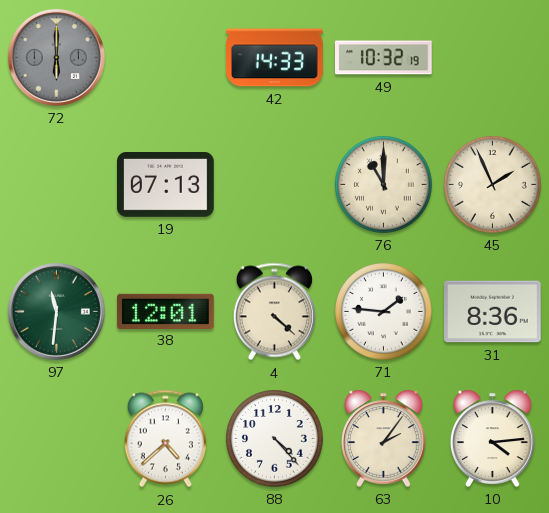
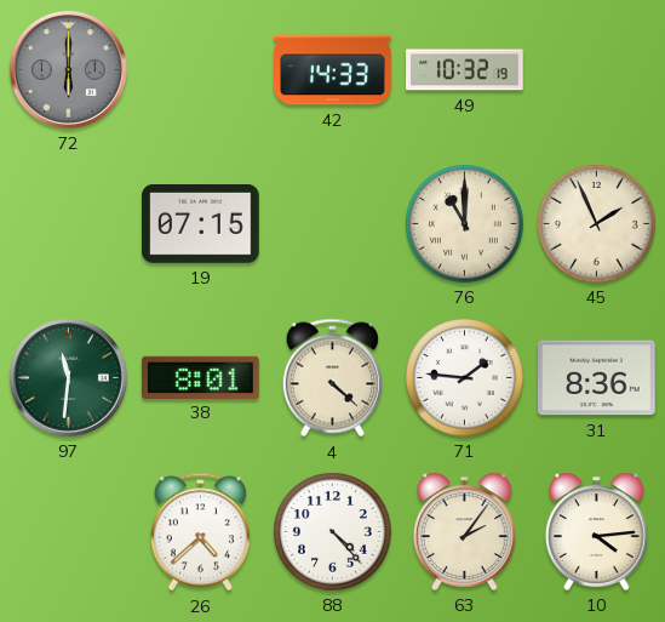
19: 07:13 -> 07:15 (201, 224)
38: 12:01 -> 8:01 (201, 377)
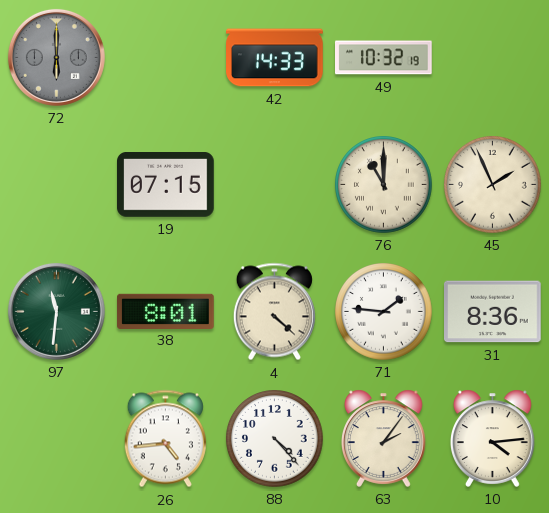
26: 4:38 -> 4:44 (165, 439)
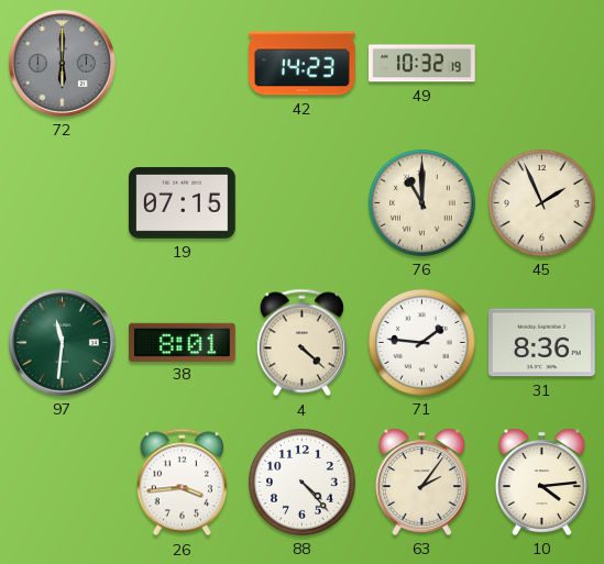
42: 14:33 -> 14:23 (303, 64)
26: 4:44 -> 3:44 (182, 483)
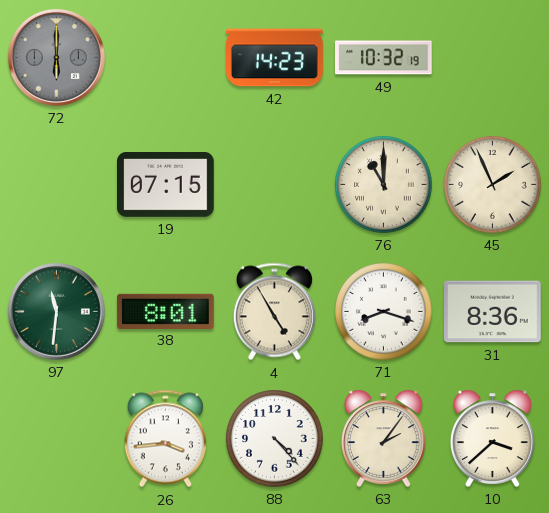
4: 4:22 -> 4:55 (274, 312)
71: 1:46 -> 8:18 (384, 312)
10: 4:14 -> 3:38 (493, 438)
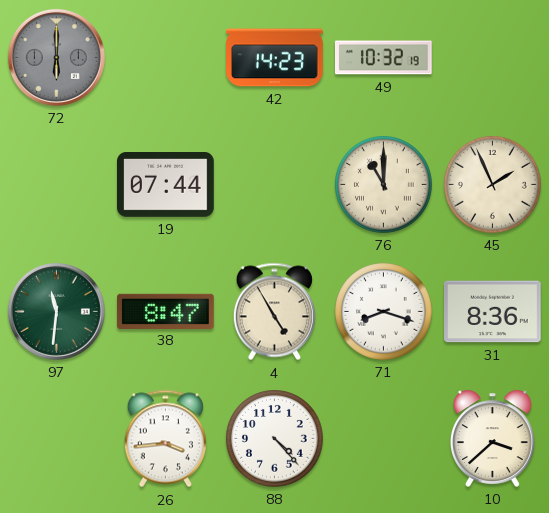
19: 07:15 -> 07:44 (166, 185)
38: 8:01 -> 8:47 (166, 311)
63: 2:06 -> none (384, 438)
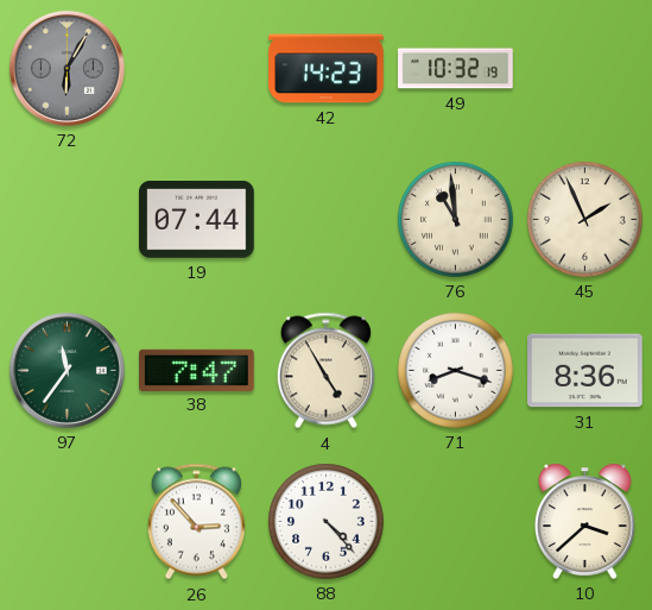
72: 6:00 -> 6:05 (67, 68)
76: 11:00 -> 10:59 (456, 220)
97: 11:31 -> 11:36 (67, 370)
38: 8:47 -> 7:47 (197, 370)
26: 3:44 -> 2:53 (196, 522)
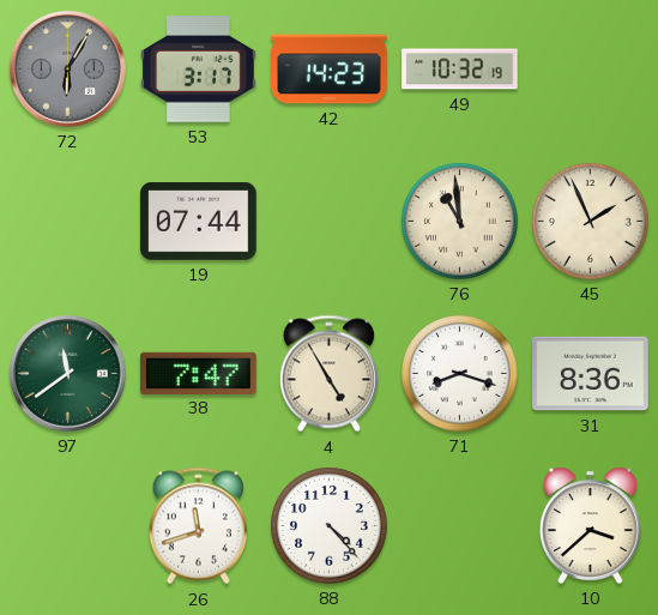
53: none -> 3:17 (199, 70)
97: 11:36 -> 11:39 (67, 373)
26: 2:53 -> 11:42 (198, 526)
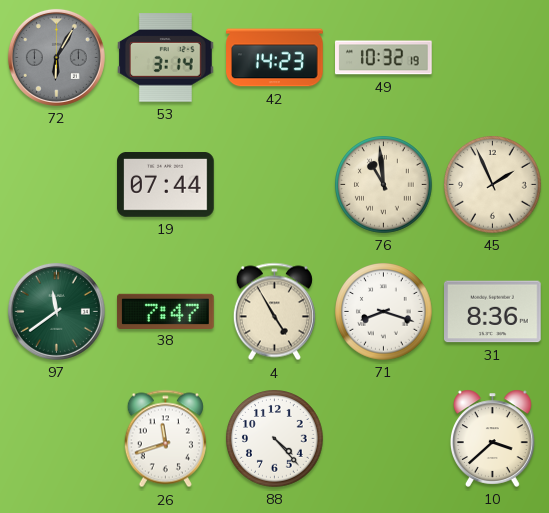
53: 3:17 -> 3:14 (166, 58)
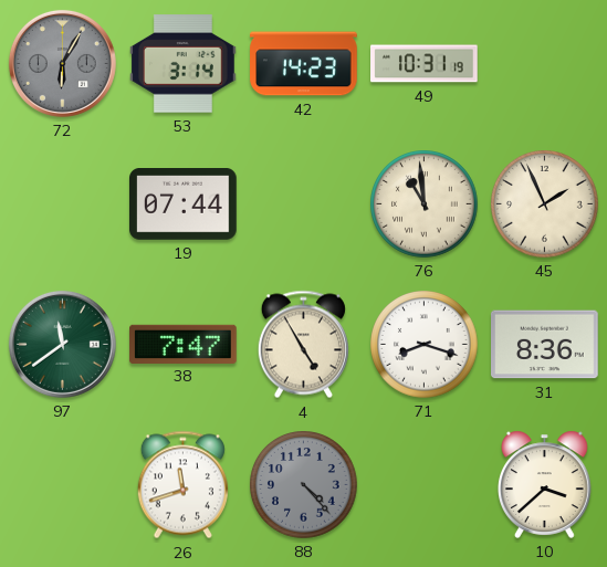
49: 10:32 -> 10:31 (425, 64)
88 dial: white -> grey (304, 485)
